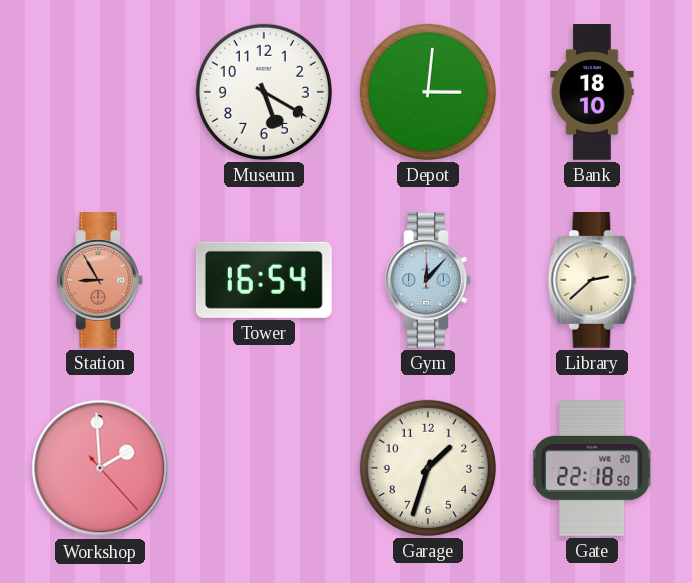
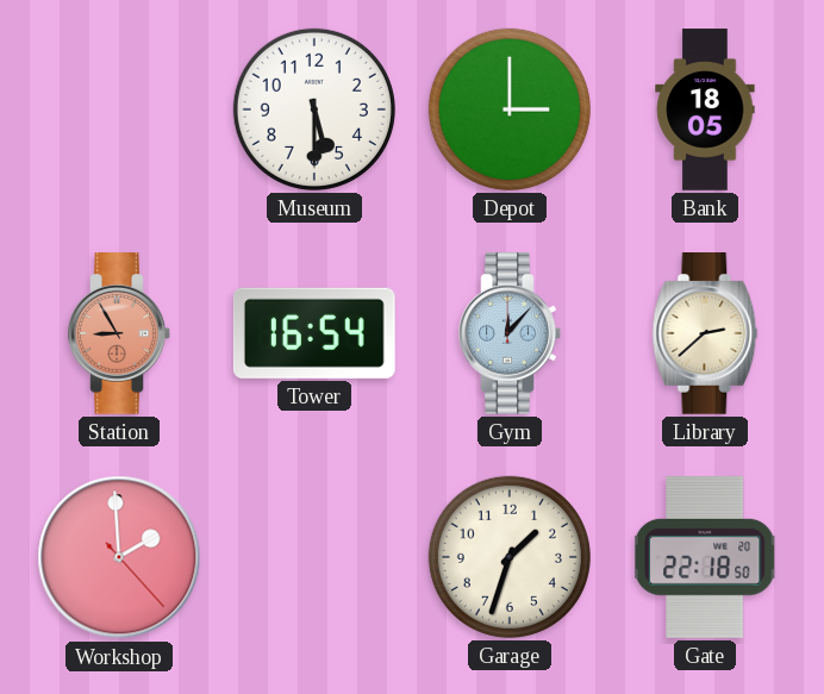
Museum: 5:20 -> 5:30 (314, 110)
Depot: 3:01 -> 3:00 (510, 110)
Bank: 18:10 -> 18:05 (705, 110)
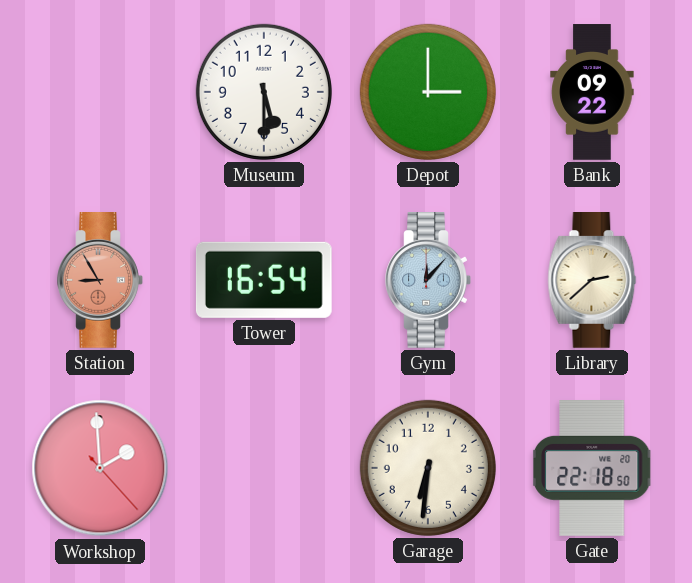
Bank: 18:05 -> 09:22 (592, 92)
Garage: 1:33 -> 6:31 (428, 468)
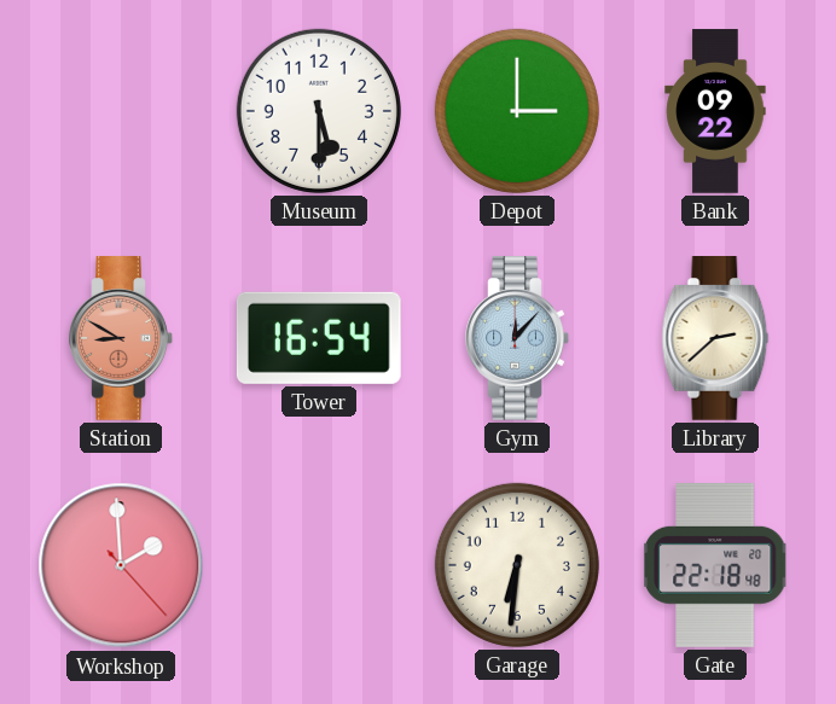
Station: 8:55 -> 8:50 (121, 339)
Gate: 22:18:50 -> 22:18:48 (715, 566)
